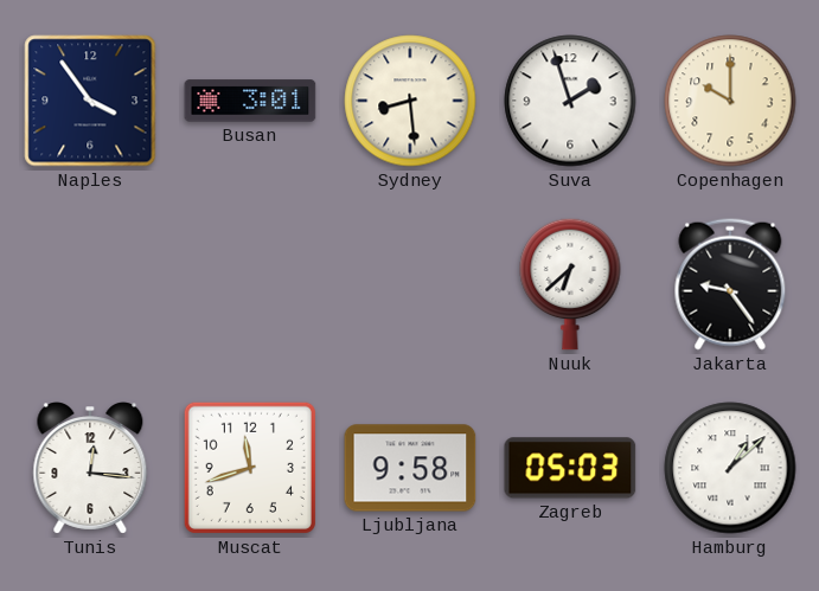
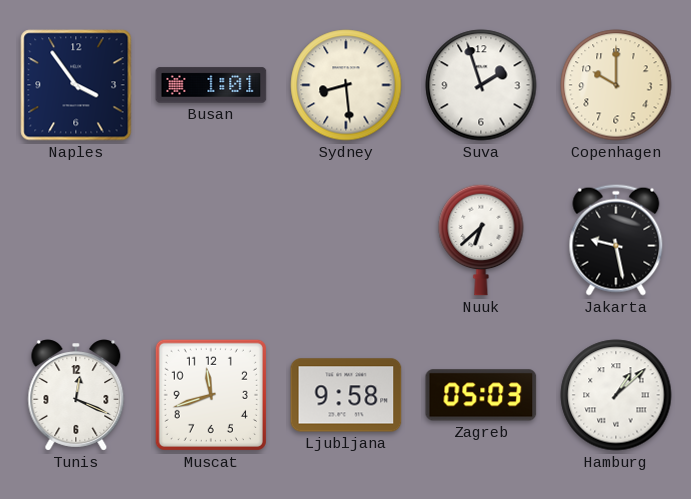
Busan: 3:01 -> 1:01 (211, 85)
Jakarta: 9:24 -> 9:28 (616, 240)
Tunis: 12:16 -> 12:19 (76, 395)
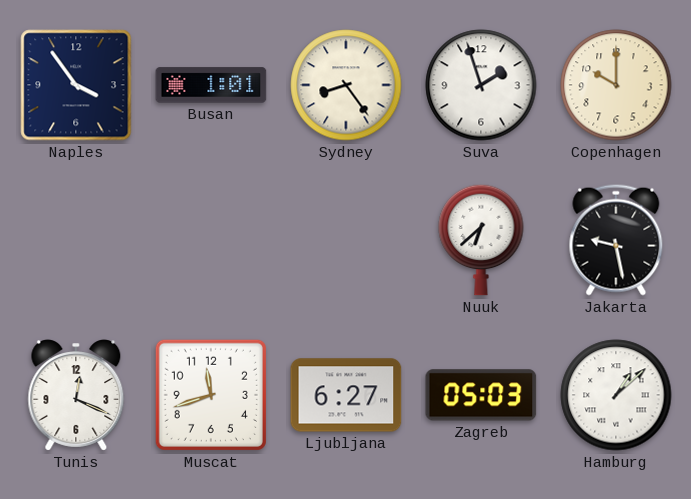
Sydney: 8:29 -> 8:24 (346, 85)
Ljubljana: 9:58 -> 6:27 (346, 395)
